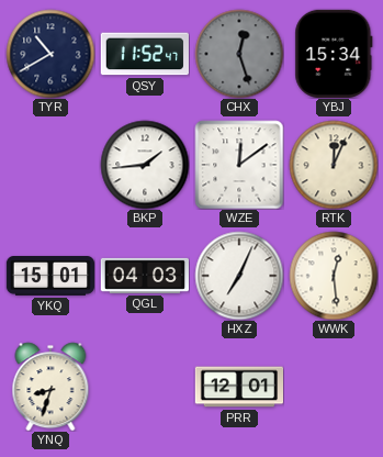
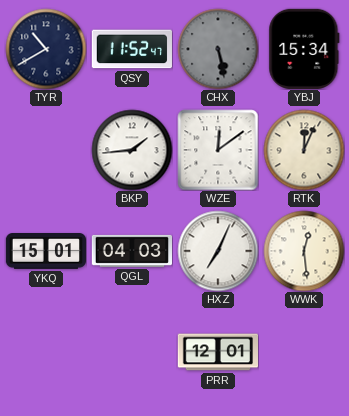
CHX: 12:27 -> 5:28 (218, 49)
YNQ: 8:33 -> none (50, 387)
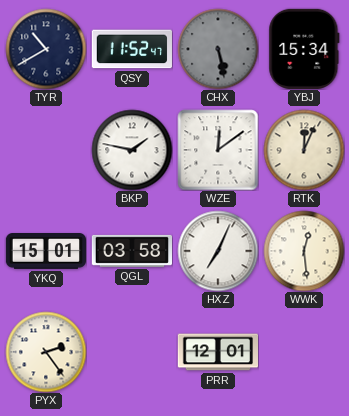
BKP: 1:44 -> 1:47 (132, 150)
QGL: 04:03 -> 03:58 (131, 251)
PYX: none -> 2:24 (46, 352)
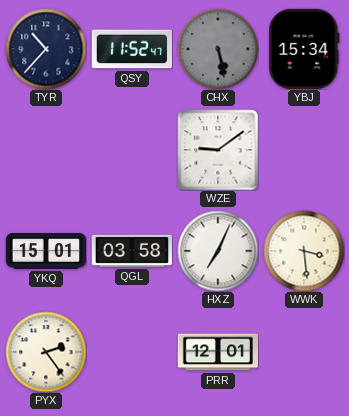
TYR: 10:40 -> 10:37 (46, 49)
BKP: 1:47 -> none (132, 150)
WZE: 12:09 -> 9:09 (218, 150)
RTK: 12:04 -> none (304, 150)
WWK: 12:29 -> 3:29 (304, 251)
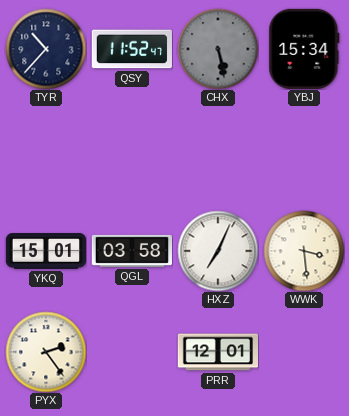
WZE: 9:09 -> none (218, 150)
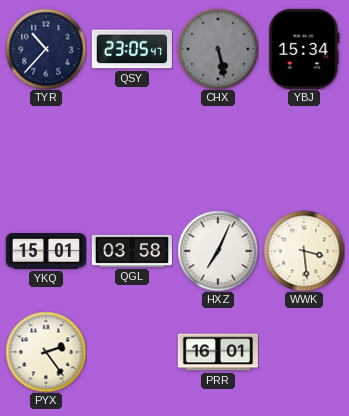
QSY: 11:52 -> 23:05 (132, 49)
PRR: 12:01 -> 16:01 (217, 352)
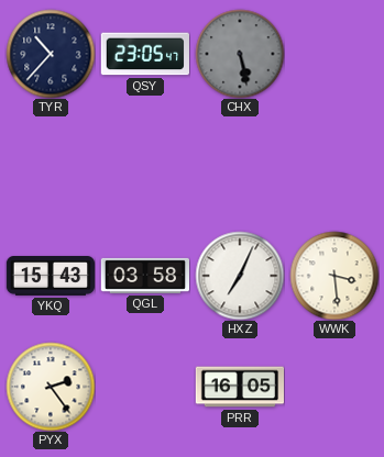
YBJ: 15:34 -> none (304, 49)
YKQ: 15:01 -> 15:43 (50, 277)
PRR: 16:01 -> 16:05 (239, 387)
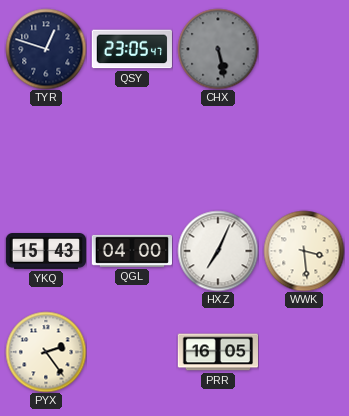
TYR: 10:37 -> 12:48 (46, 49)
QGL: 03:58 -> 04:00 (131, 251)
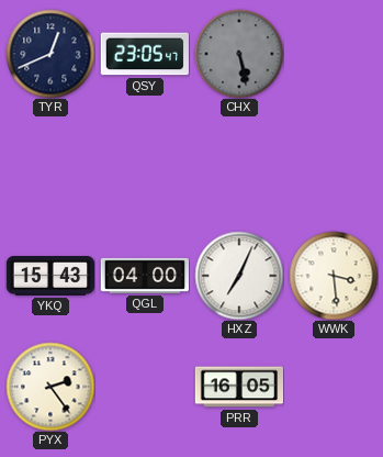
TYR: 12:48 -> 12:41 (50, 54)
